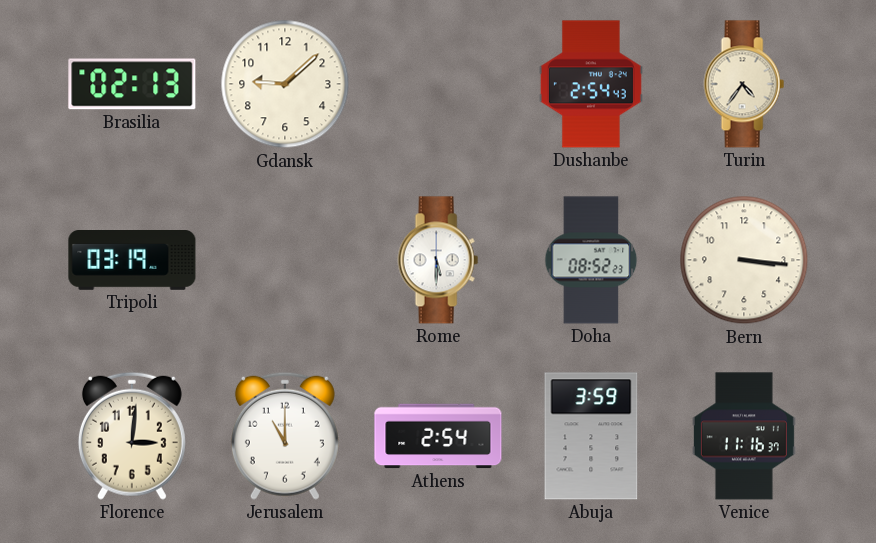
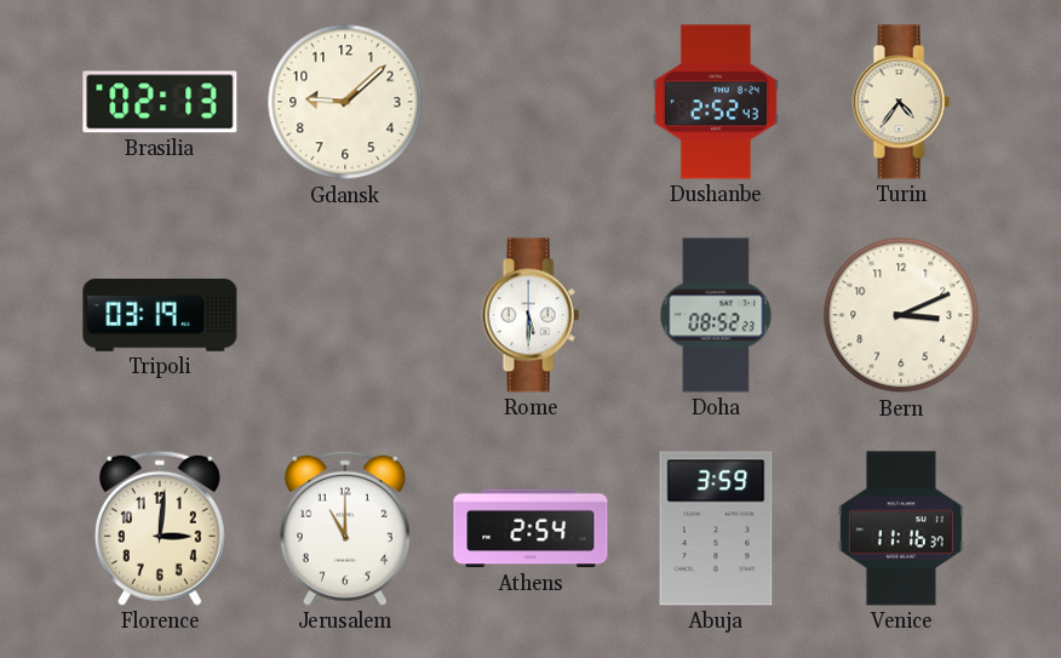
Dushanbe: 2:54 -> 2:52 (716, 102)
Bern: 3:16 -> 3:11 (901, 315)
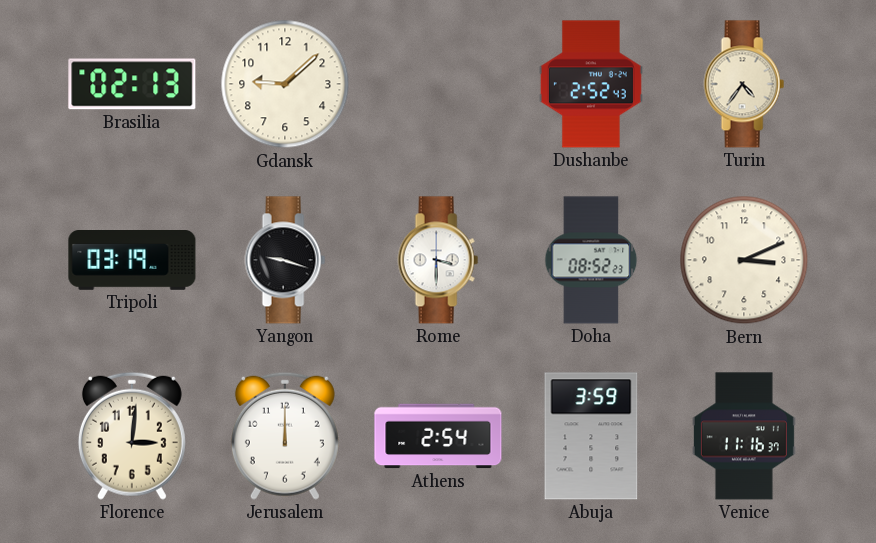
Yangon: none -> 9:18 (285, 260)
Rome: 5:30 -> 3:30 (438, 260)
Jerusalem: 11:00 -> 12:00 (285, 436)
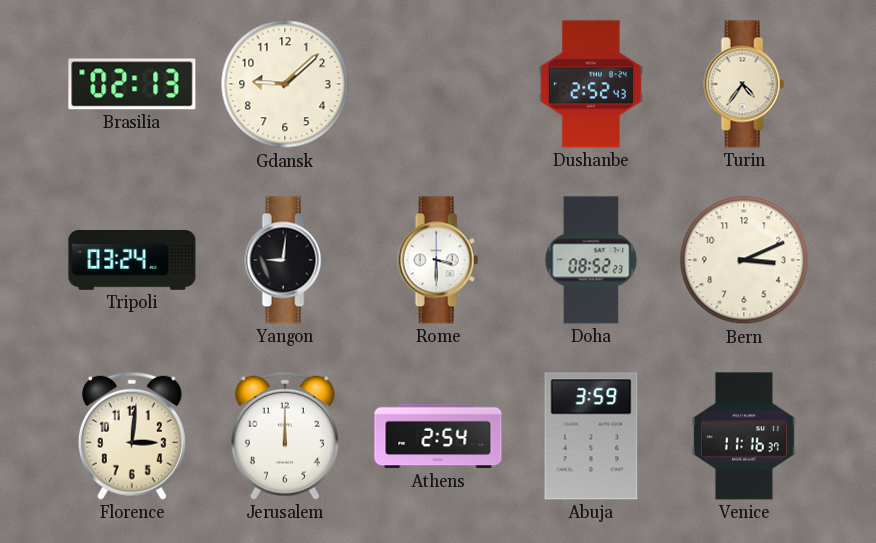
Tripoli: 03:19 -> 03:24 (132, 261)
Yangon: 9:18 -> 9:01 (285, 260)
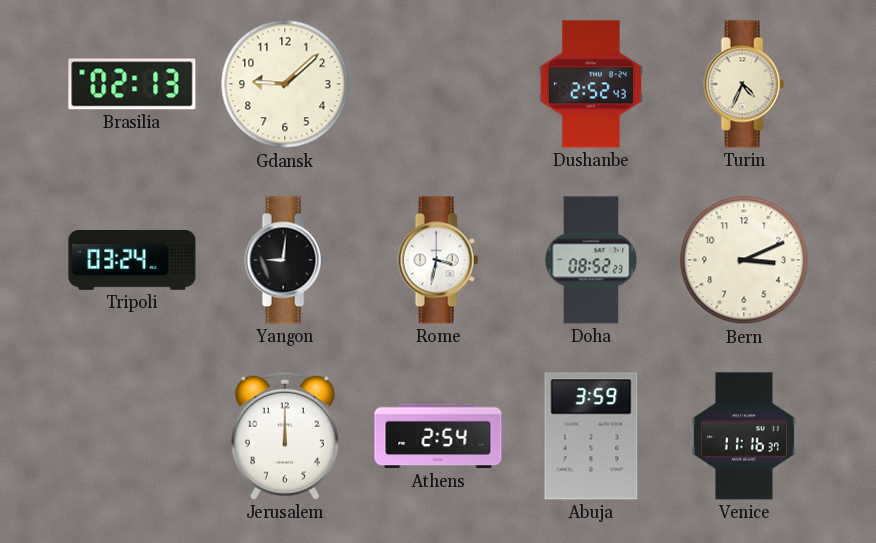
Turin: 4:36 -> 4:34 (744, 84)
Rome: 3:30 -> 3:32 (438, 260)
Florence: 3:01 -> none (132, 436)
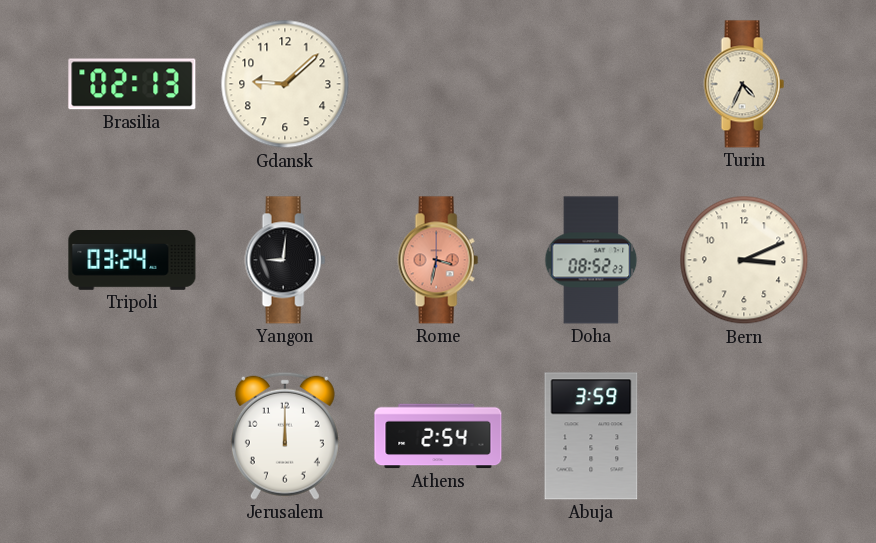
Dushanbe: 2:52 -> none (591, 84)
Rome dial: white -> salmon (438, 260)
Venice: 11:16 -> none (744, 436)
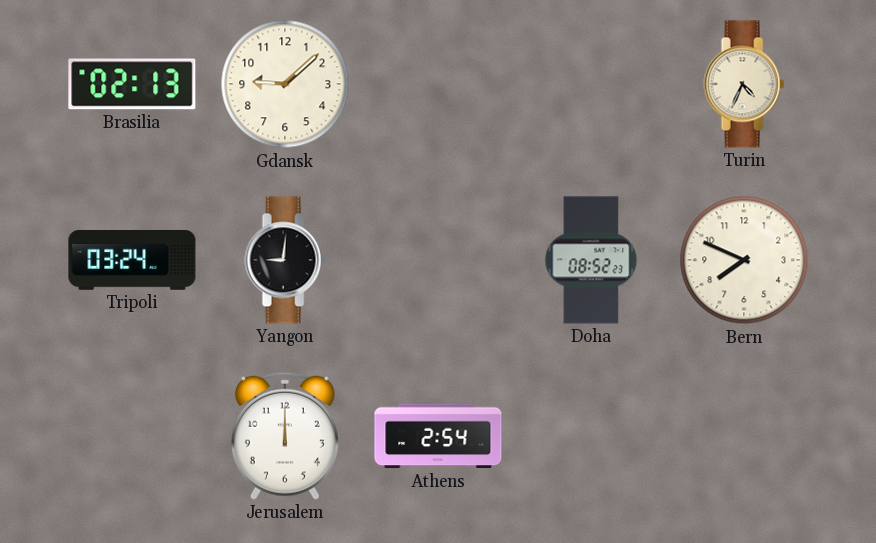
Rome: 3:32 -> none (438, 260)
Bern: 3:11 -> 7:49 (744, 260)
Abuja: 3:59 -> none (591, 436)
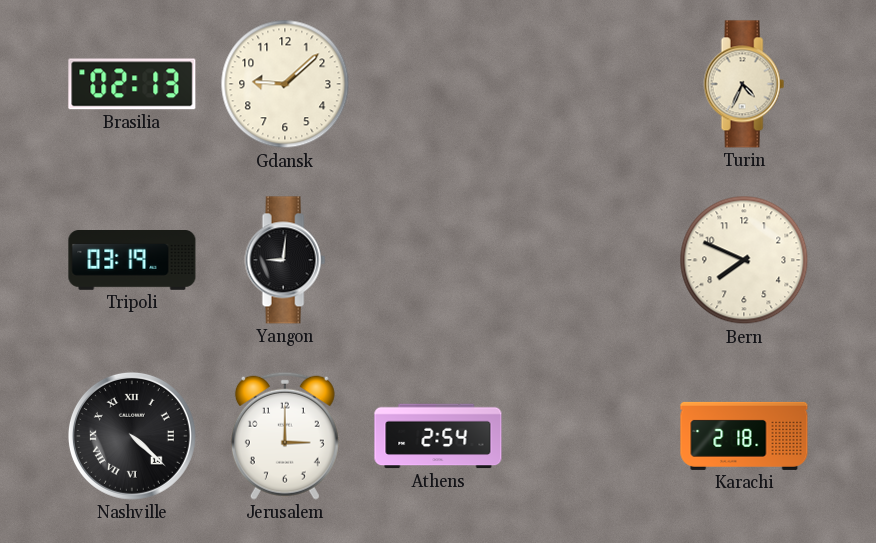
Tripoli: 03:24 -> 03:19 (132, 261)
Doha: 08:52 -> none (591, 260)
Nashville: none -> 4:22 (132, 436)
Jerusalem: 12:00 -> 3:00 (285, 436)
Karachi: none -> 2:18 (744, 436)
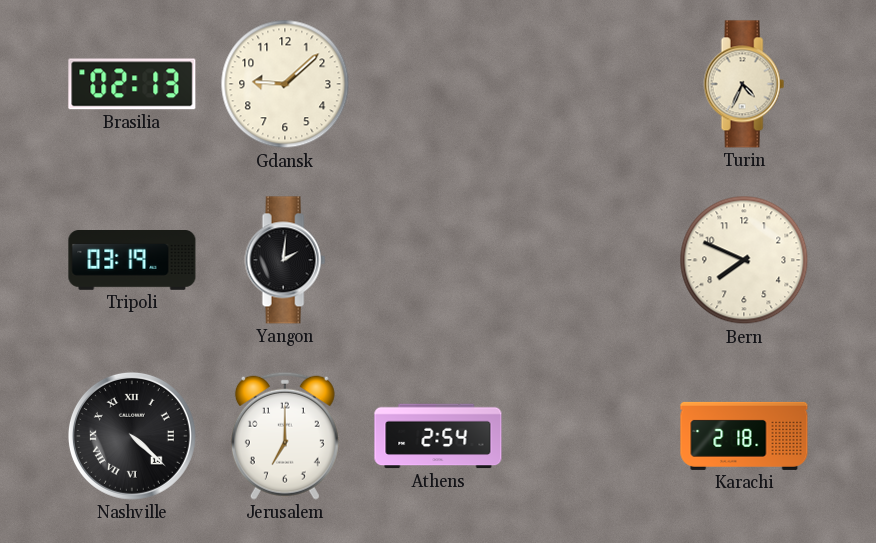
Yangon: 9:01 -> 2:01 (285, 260)
Jerusalem: 3:00 -> 7:00 (285, 436)
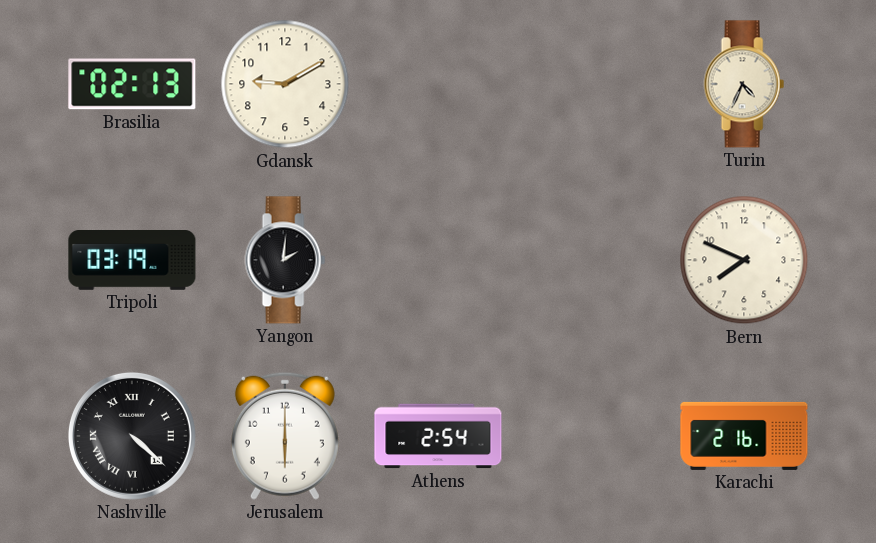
Gdansk: 9:08 -> 9:10 (285, 84)
Jerusalem: 7:00 -> 6:00 (285, 436)
Karachi: 2:18 -> 2:16 (744, 436)
